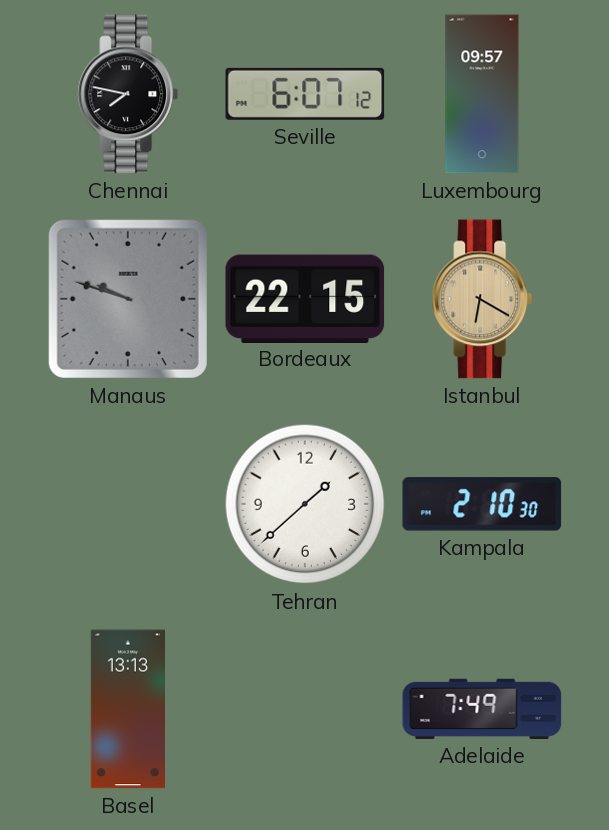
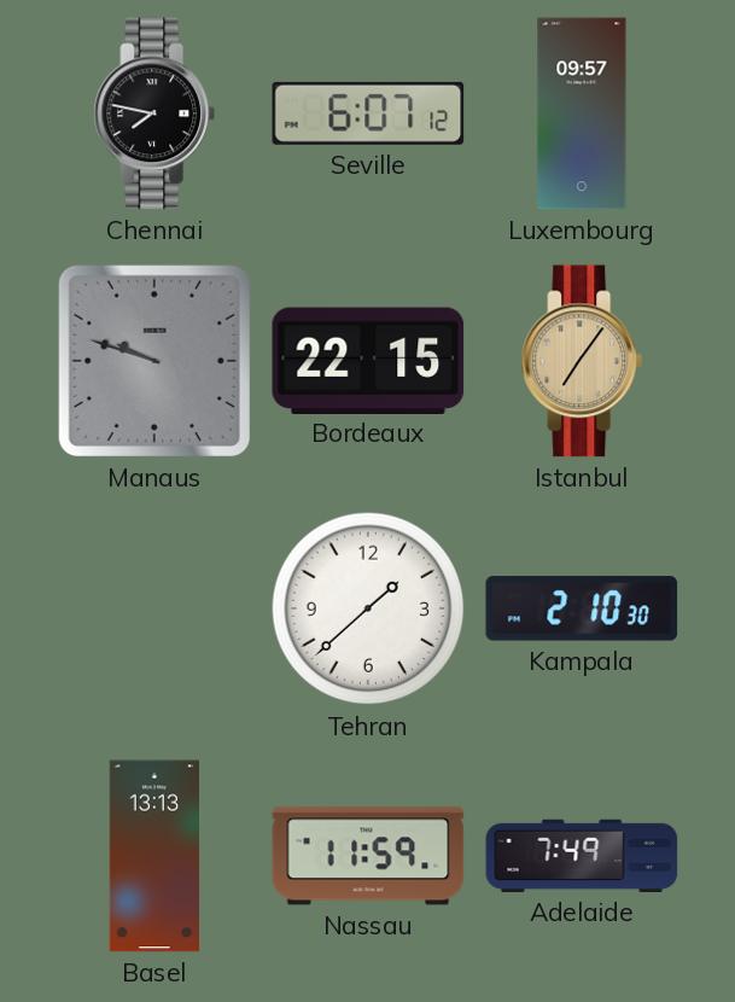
Istanbul: 6:20 -> 7:06 (582, 361)
Nassau: none -> 11:59 (368, 856)
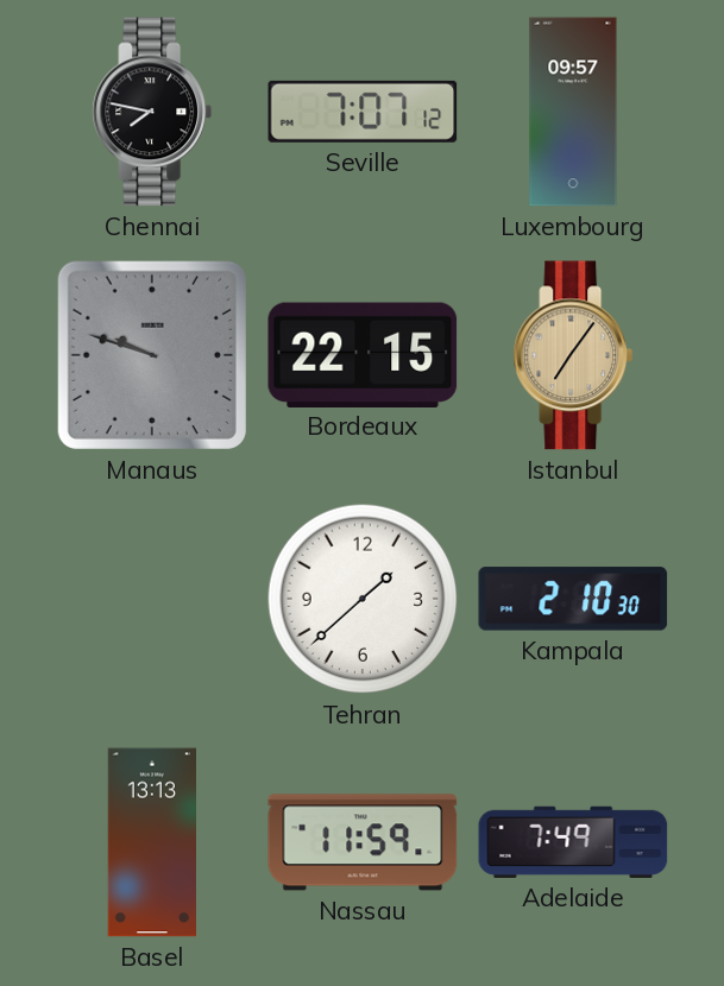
Seville: 6:07 -> 7:07 (363, 112)
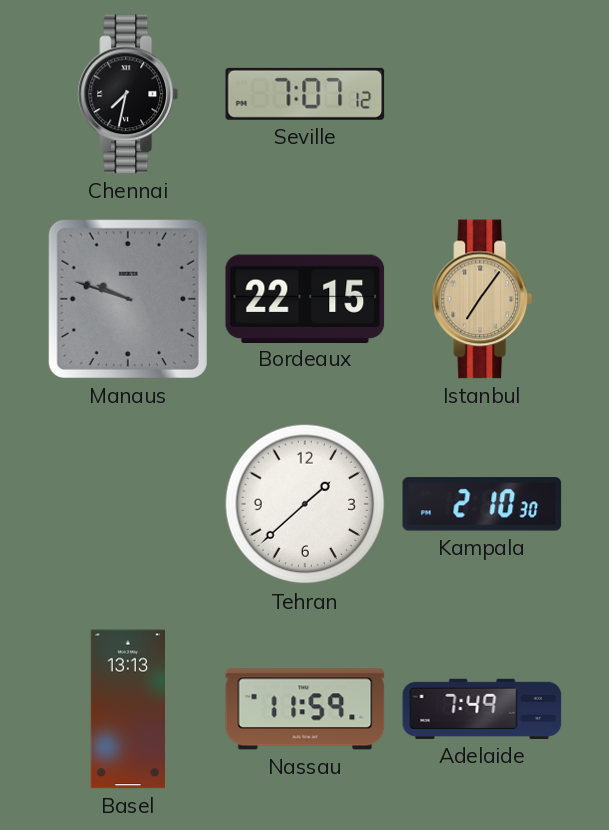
Chennai: 7:47 -> 7:32 (128, 94)
Luxembourg: 09:57 -> none (573, 112)
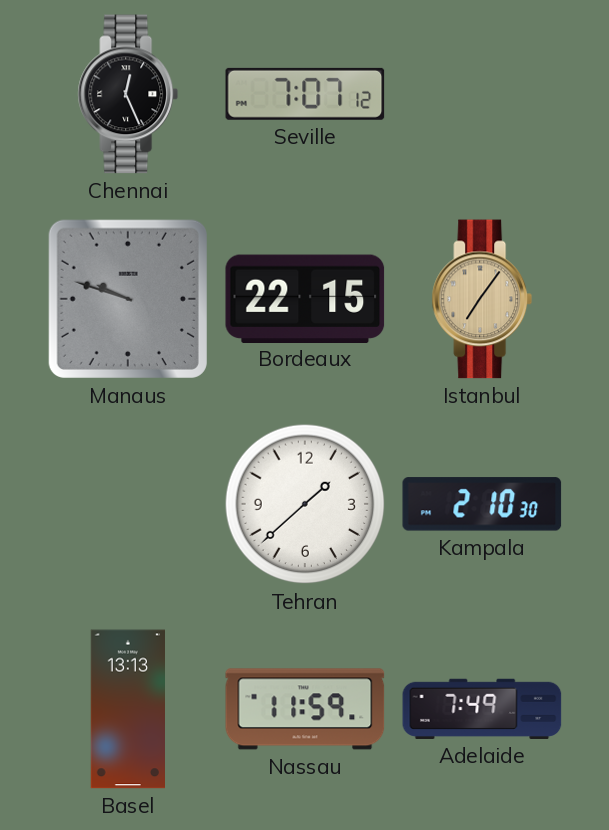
Chennai: 7:32 -> 12:26 (128, 94)
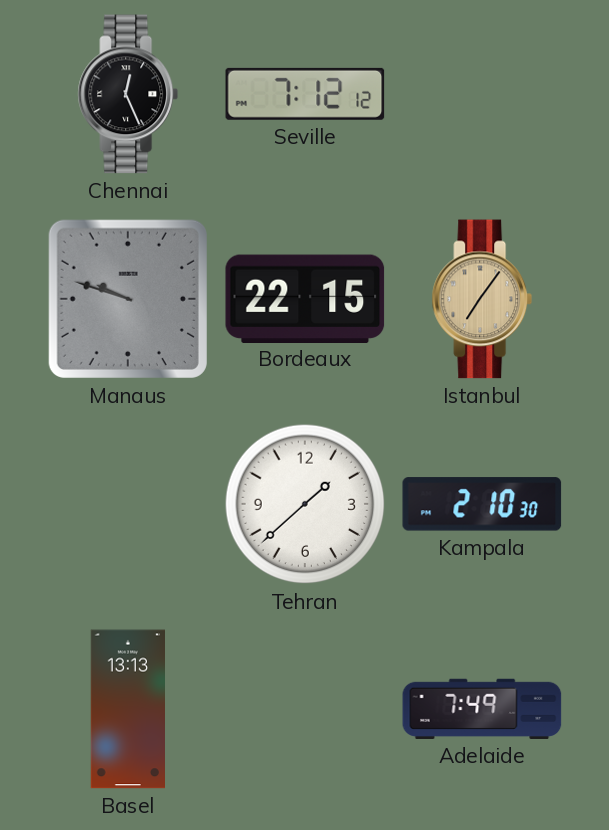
Seville: 7:07 -> 7:12 (305, 94)
Nassau: 11:59 -> none (305, 709)
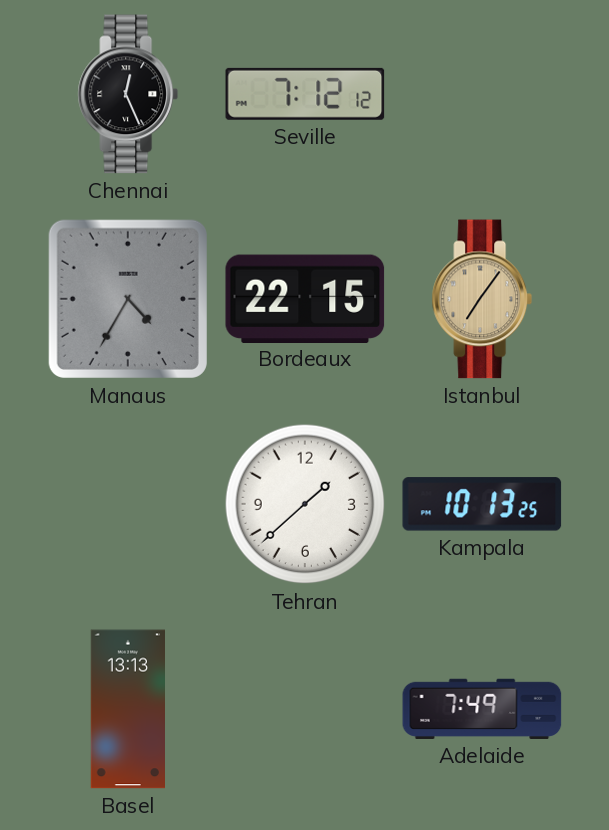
Manaus: 9:48 -> 4:35 (128, 299)
Kampala: 2:10 -> 10:13 (482, 504)
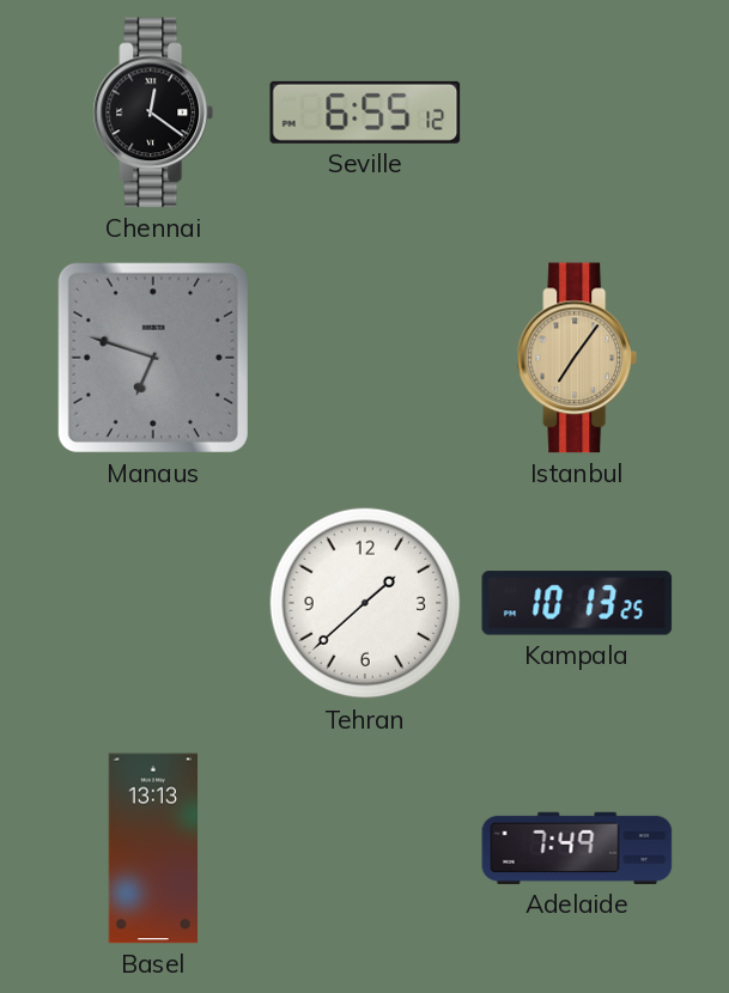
Chennai: 12:26 -> 12:21 (153, 112)
Seville: 7:12 -> 6:55 (365, 112)
Manaus: 4:35 -> 6:48 (153, 358)
Bordeaux: 22:15 -> none (305, 298)
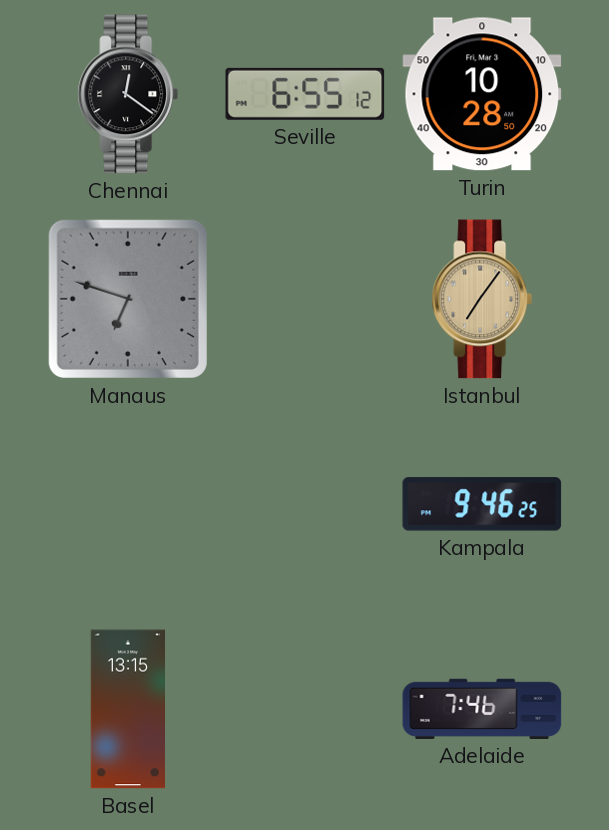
Turin: none -> 10:28 (482, 94)
Tehran: 1:38 -> none (365, 603)
Kampala: 10:13 -> 9:46 (482, 504)
Basel: 13:13 -> 13:15 (127, 709)
Adelaide: 7:49 -> 7:46 (482, 709)
